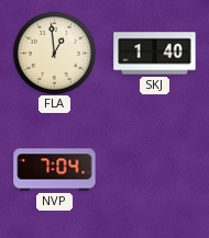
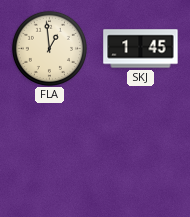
SKJ: 1:40 -> 1:45 (141, 49)
NVP: 7:04 -> none (55, 170)
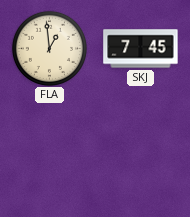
SKJ: 1:45 -> 7:45 (141, 49)
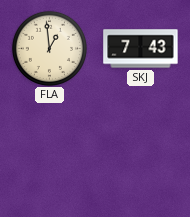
SKJ: 7:45 -> 7:43 (141, 49)
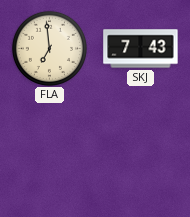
FLA: 12:59 -> 6:59 (49, 48)
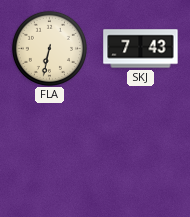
FLA: 6:59 -> 6:32 (49, 48)
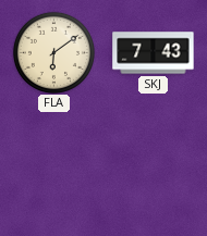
FLA: 6:32 -> 6:09 (53, 52)
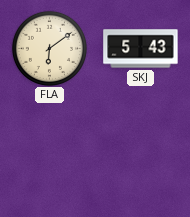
SKJ: 7:43 -> 5:43 (141, 49)
